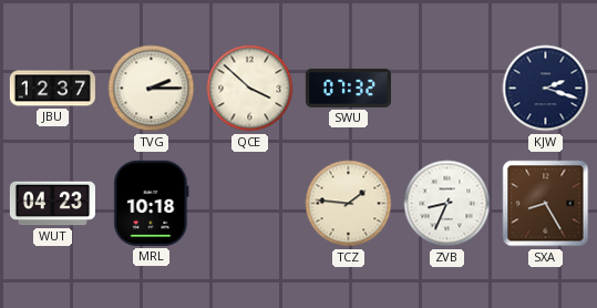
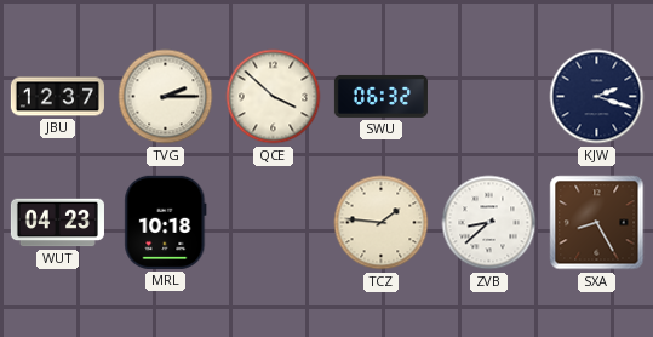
SWU: 07:32 -> 06:32 (380, 96)
ZVB: 8:34 -> 8:38 (489, 223)
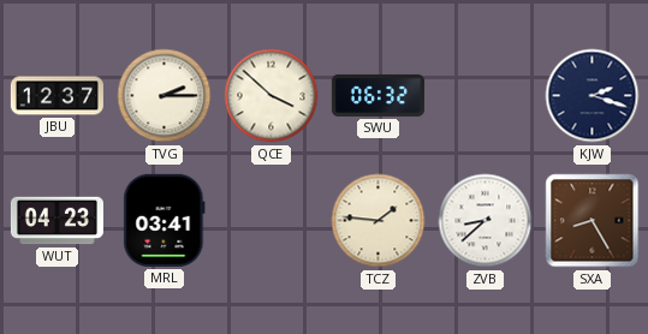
MRL: 10:18 -> 03:41 (165, 220)
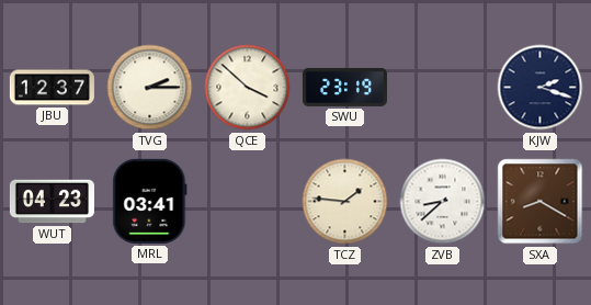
SWU: 06:32 -> 23:19 (344, 87)
SXA: 8:25 -> 8:20 (541, 202)
